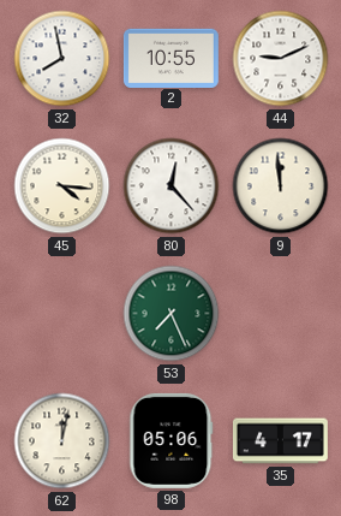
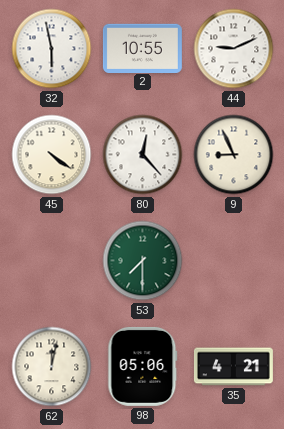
32: 7:58 -> 5:58 (52, 49)
45: 4:16 -> 4:21 (52, 155)
9: 11:59 -> 8:56 (234, 155)
53: 7:26 -> 7:30 (143, 261)
35: 4:17 -> 4:21 (233, 367)
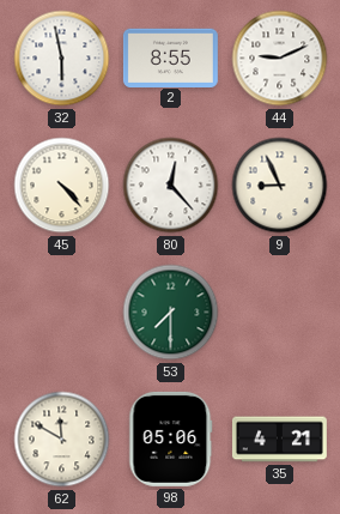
2: 10:55 -> 8:55 (170, 58)
45: 4:21 -> 4:23 (62, 186)
62: 12:02 -> 11:50 (62, 440)
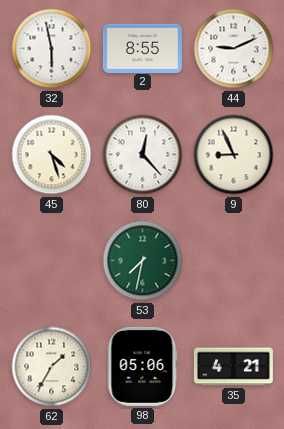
45: 4:23 -> 4:27 (52, 155)
53: 7:30 -> 7:32 (143, 261)
62: 11:50 -> 1:35 (52, 367)
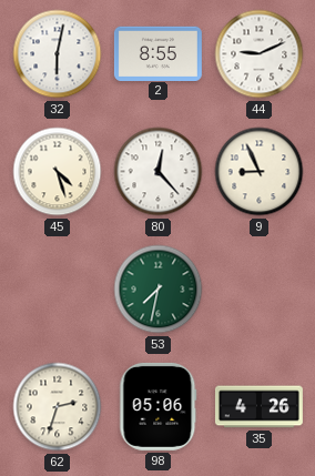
32: 5:58 -> 6:02 (58, 54)
62: 1:35 -> 2:33 (58, 407)
35: 4:21 -> 4:26 (258, 407)
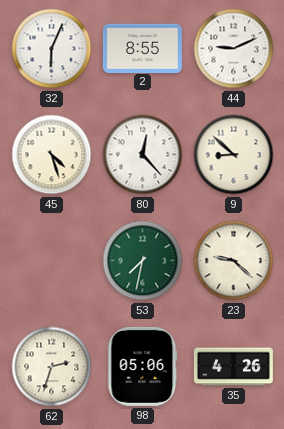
32: 6:02 -> 6:04 (52, 49)
9: 8:56 -> 8:52 (234, 155)
23: none -> 9:22 (234, 261)
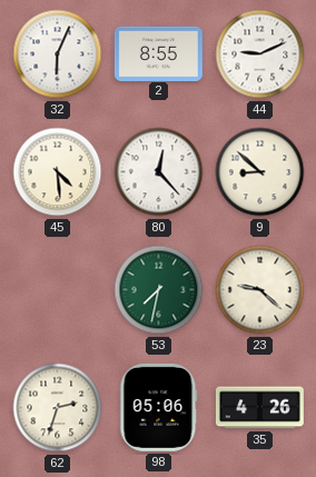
45: 4:27 -> 4:29 (58, 172)
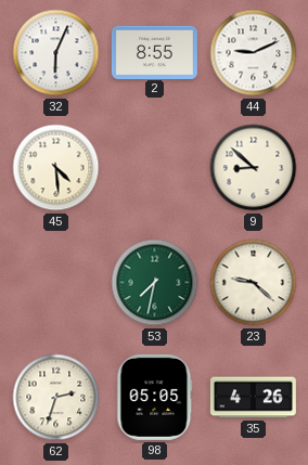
80: 12:23 -> none (159, 172)
98: 05:06 -> 05:05 (155, 397)
